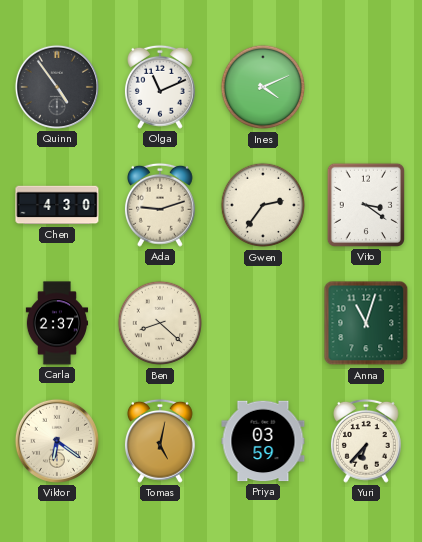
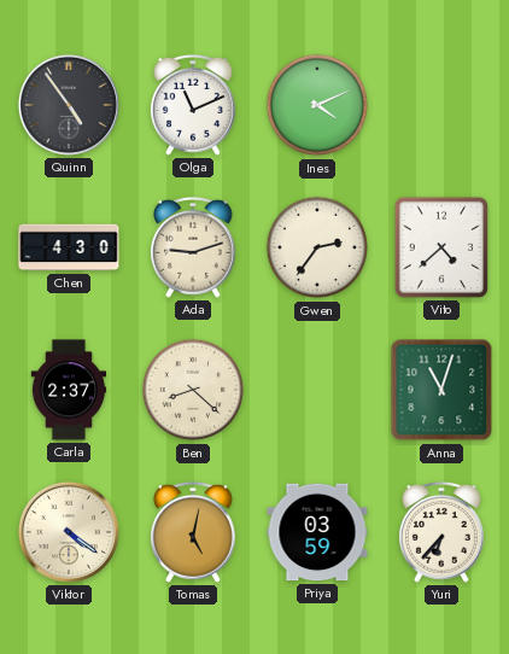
Vito: 3:21 -> 4:38 (441, 247)
Viktor: 6:21 -> 4:21 (69, 532)
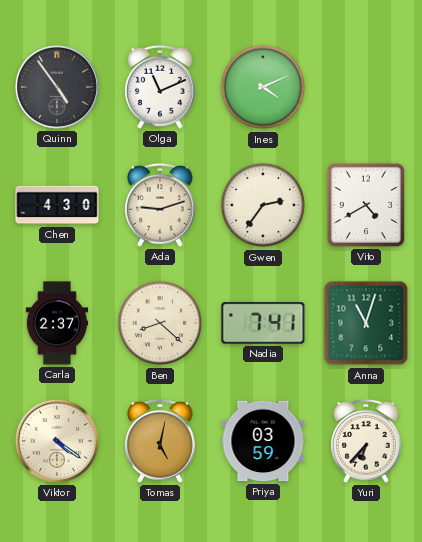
Vito: 4:38 -> 4:40 (366, 205)
Nadia: none -> 7:41 (263, 323)
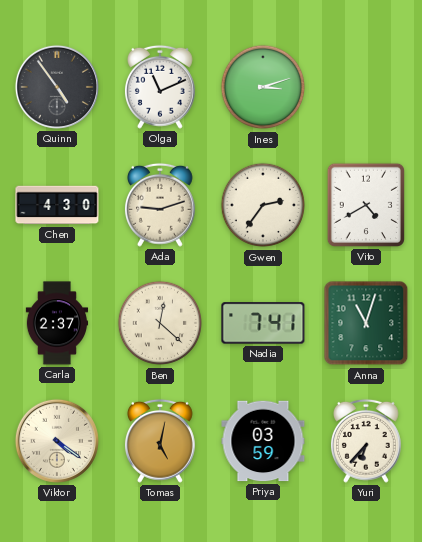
Ines: 4:11 -> 3:12 (263, 87)
Ben: 8:22 -> 12:22 (160, 323)
